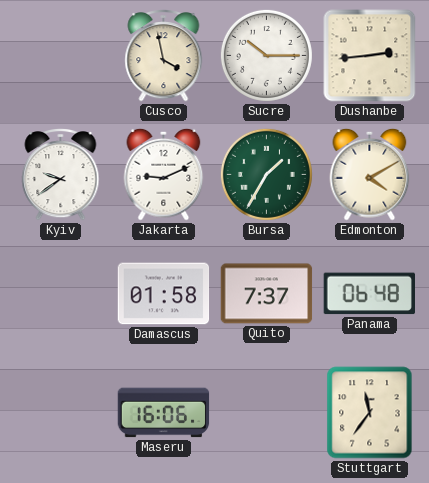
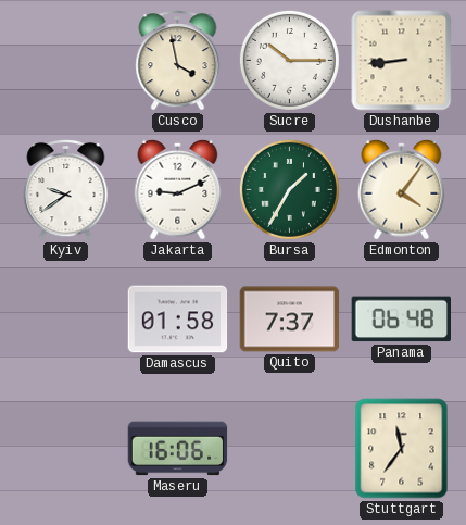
Dushanbe: 2:44 -> 8:44 (402, 61)
Edmonton: 4:10 -> 4:06 (402, 189)
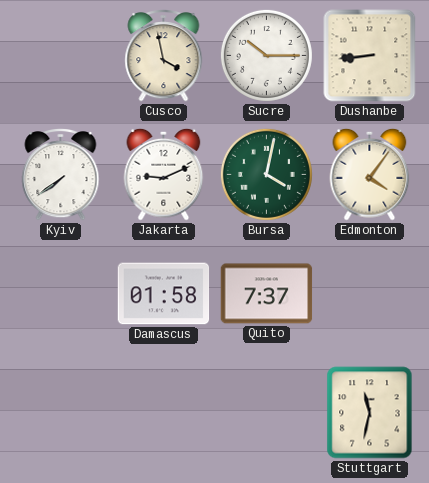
Kyiv: 9:39 -> 7:39 (61, 175)
Bursa: 1:35 -> 4:02 (266, 174)
Panama: 06:48 -> none (401, 320)
Maseru: 16:06 -> none (178, 449)
Stuttgart: 11:36 -> 11:32 (370, 413)
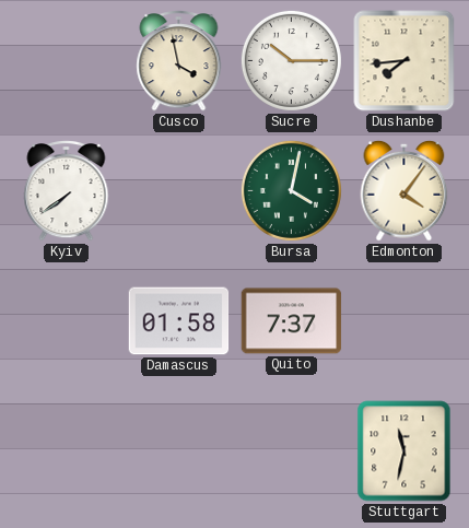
Dushanbe: 8:44 -> 7:44 (404, 61)
Jakarta: 9:11 -> none (164, 174)
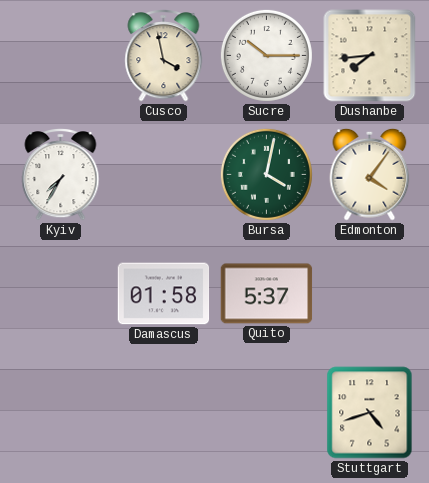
Kyiv: 7:39 -> 7:35 (61, 175)
Quito: 7:37 -> 5:37 (267, 294)
Stuttgart: 11:32 -> 4:42 (370, 413)
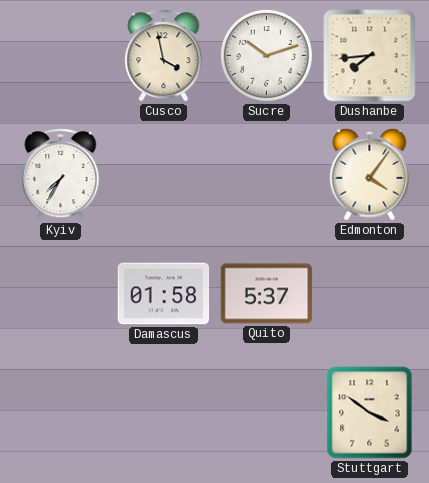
Sucre: 10:15 -> 10:12 (266, 55)
Bursa: 4:02 -> none (266, 174)
Stuttgart: 4:42 -> 3:51 (370, 413)
